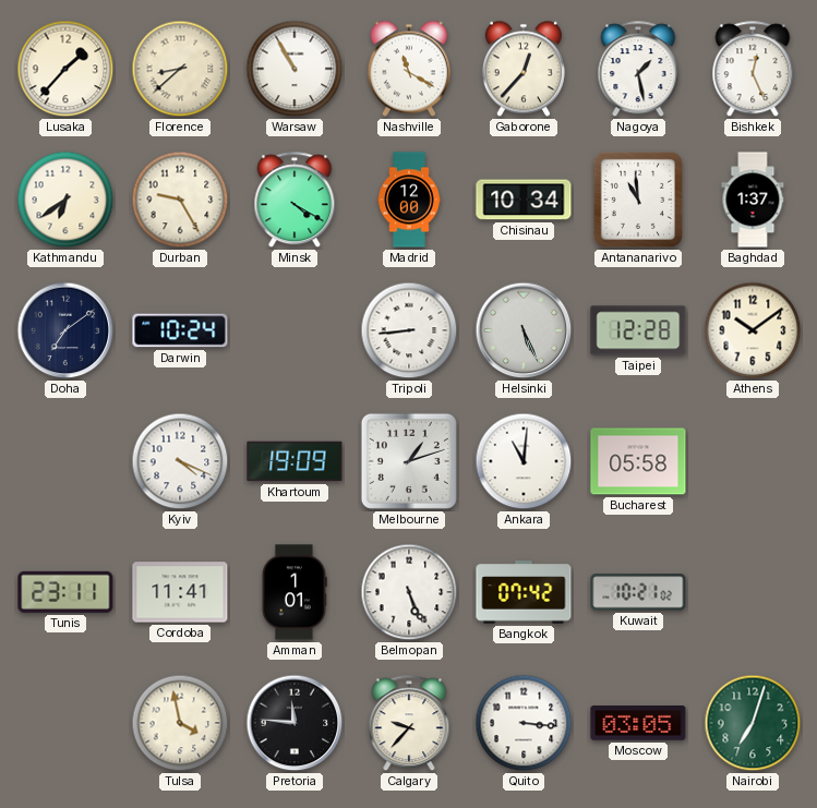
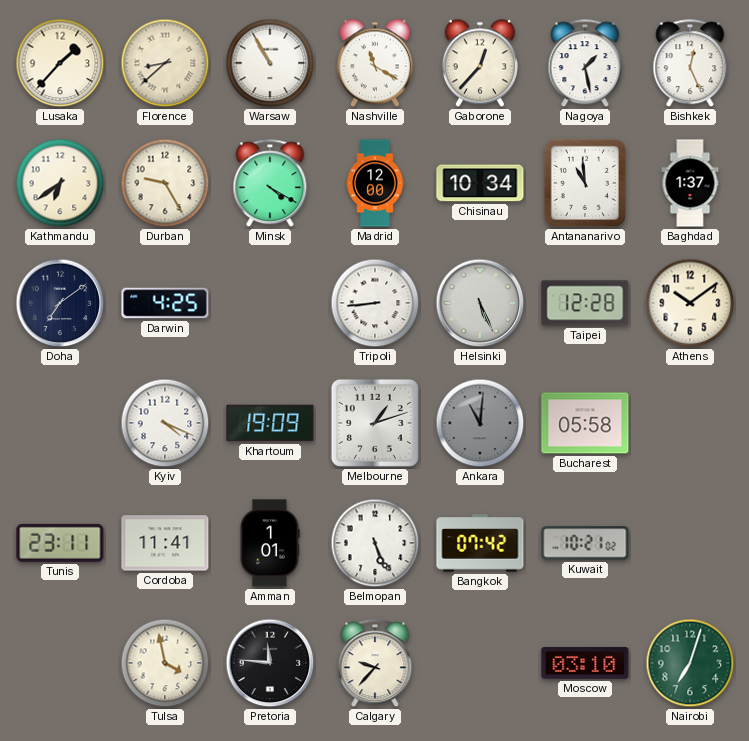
Darwin: 10:24 -> 4:25 (165, 303)
Ankara dial: white -> grey (480, 423)
Quito: 3:16 -> none (524, 723)
Moscow: 03:05 -> 03:10 (585, 663)
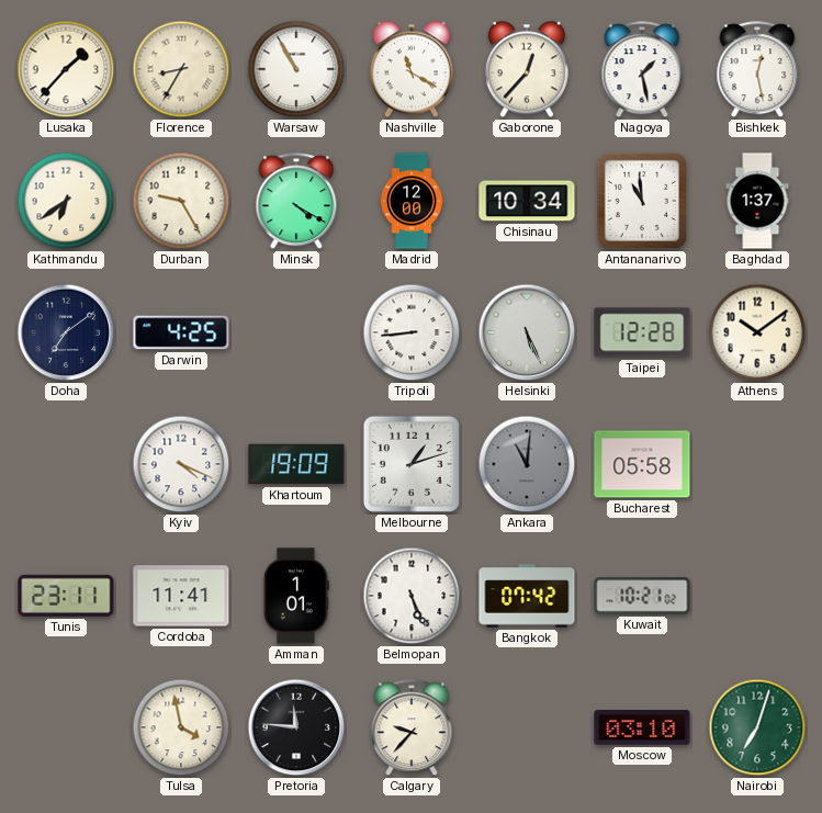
Florence: 8:38 -> 8:35 (181, 69)
Bishkek: 12:26 -> 12:28 (757, 70)
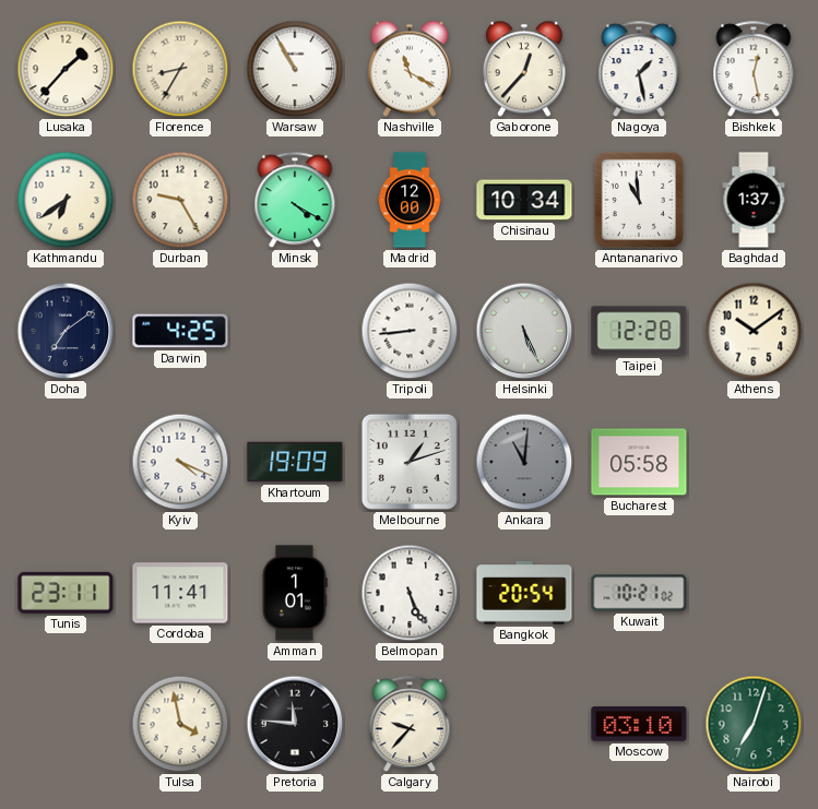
Bangkok: 07:42 -> 20:54 (524, 593)
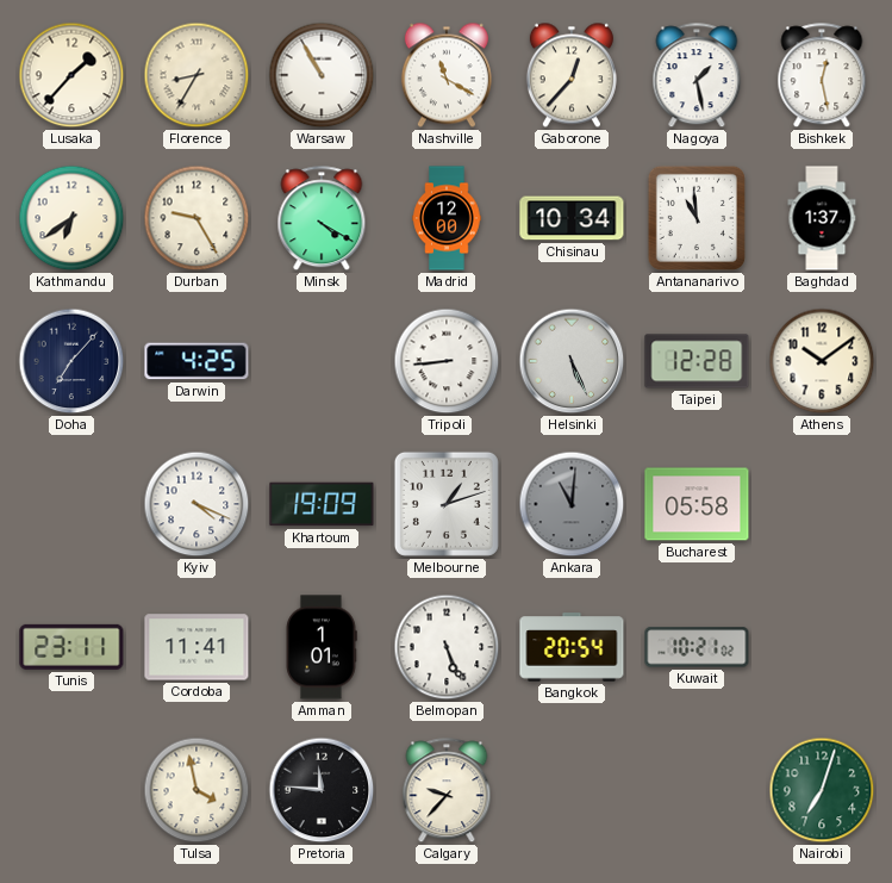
Doha: 7:09 -> 7:07 (71, 361)
Moscow: 03:10 -> none (639, 724)
